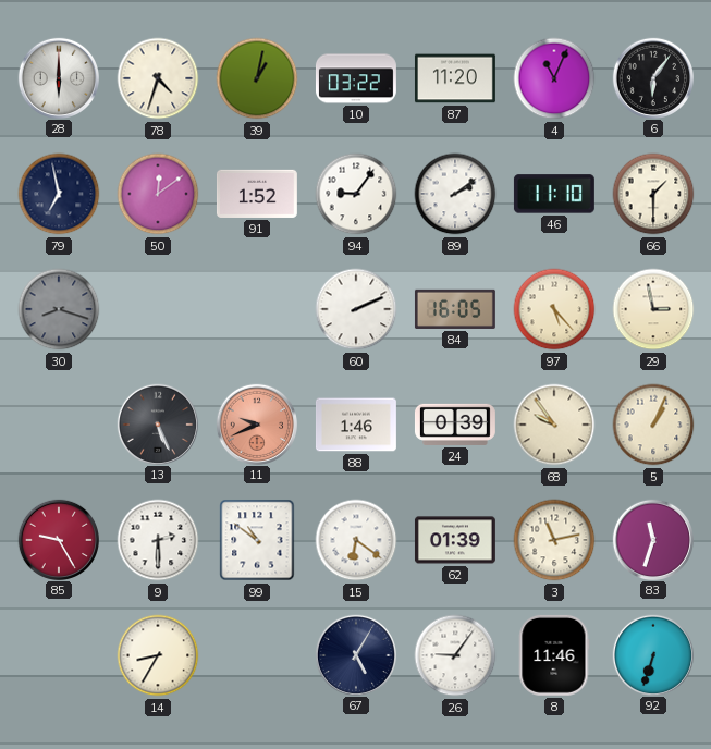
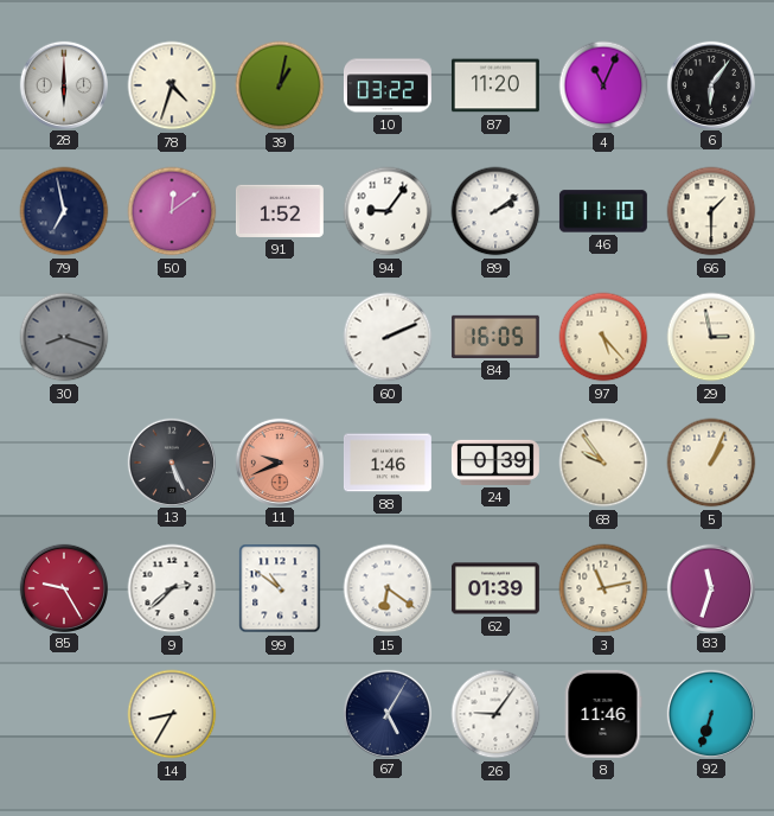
9: 2:30 -> 2:38 (172, 588)
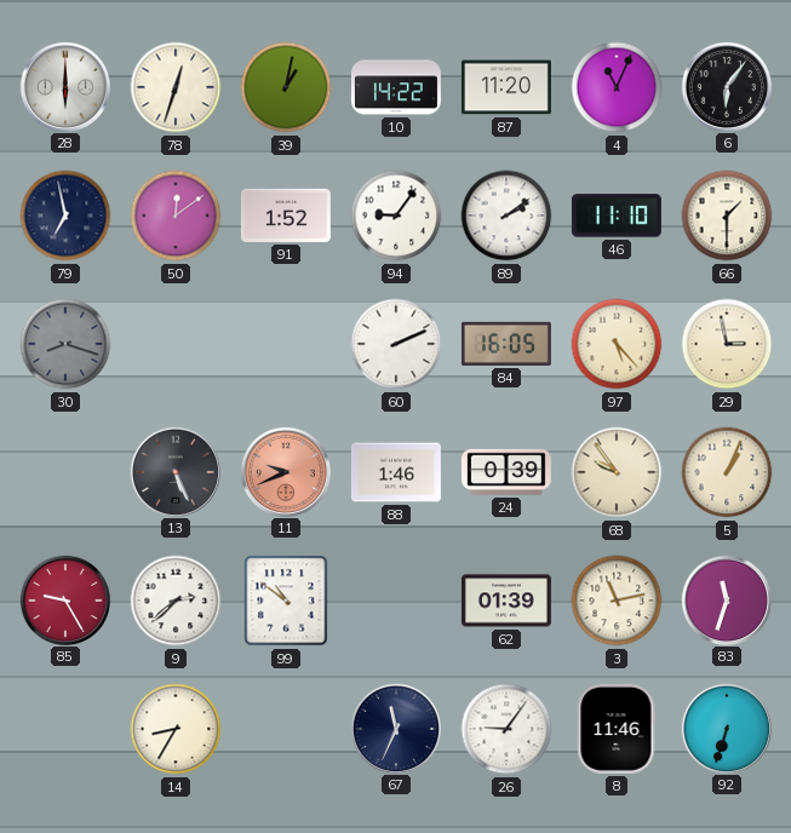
78: 4:33 -> 12:33 (176, 87)
10: 03:22 -> 14:22 (396, 87)
15: 6:21 -> none (388, 588)
67: 5:05 -> 11:34 (395, 728)
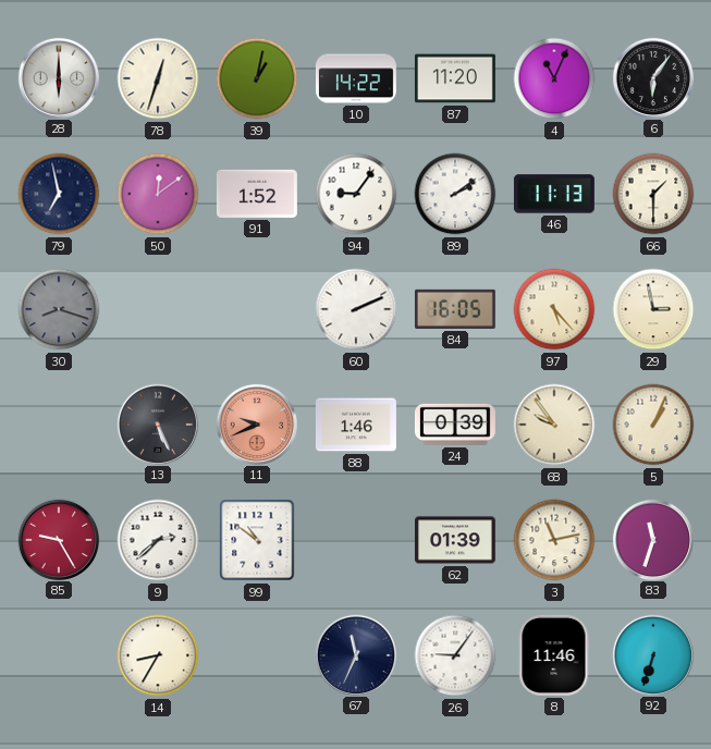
46: 11:10 -> 11:13 (554, 194)
